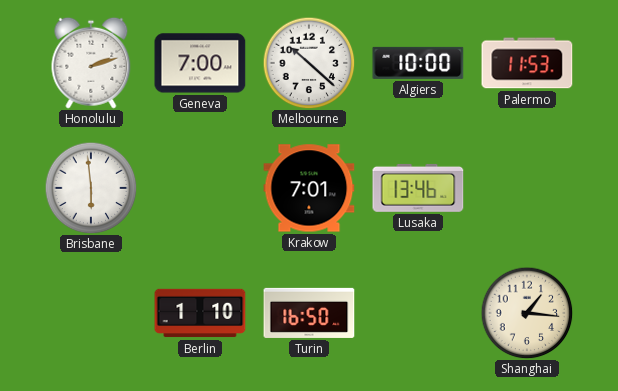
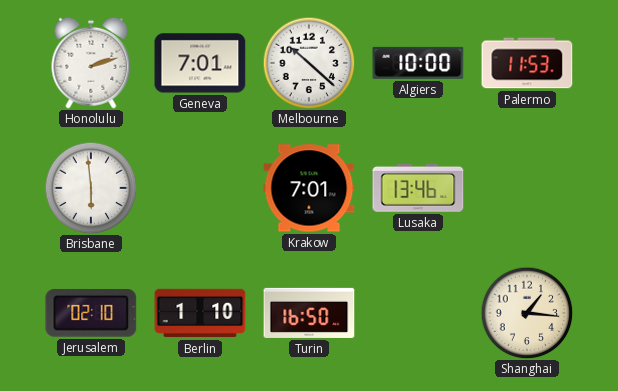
Geneva: 7:00 -> 7:01 (200, 63)
Jerusalem: none -> 02:10 (91, 313)
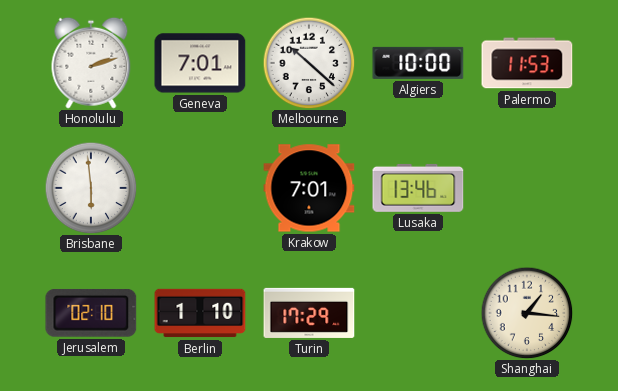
Turin: 16:50 -> 17:29 (309, 313)
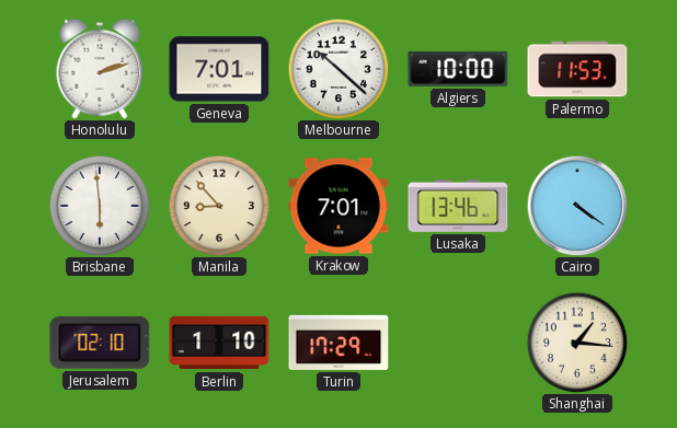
Manila: none -> 8:53 (219, 206)
Cairo: none -> 4:21 (577, 206)
